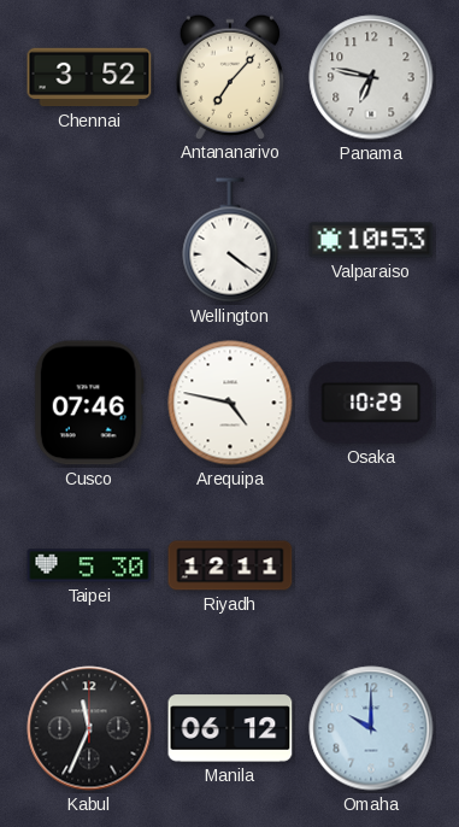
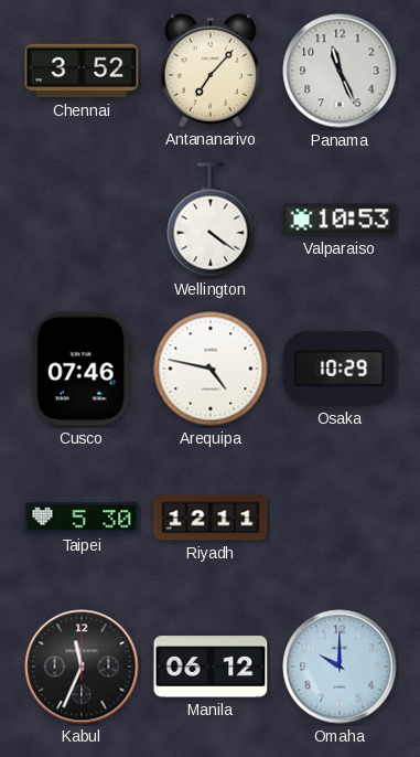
Panama: 6:47 -> 11:26 (340, 71)
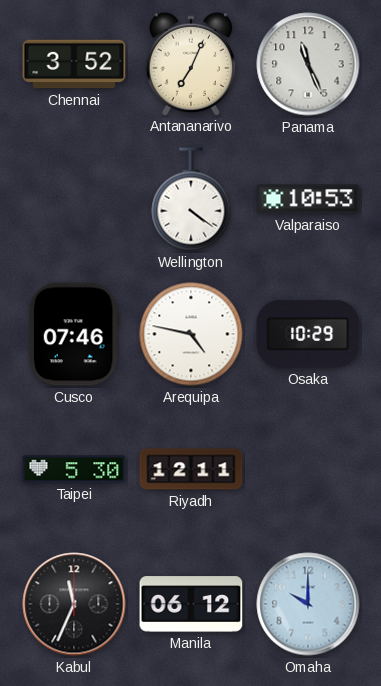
Antananarivo: 7:07 -> 7:04 (191, 63)
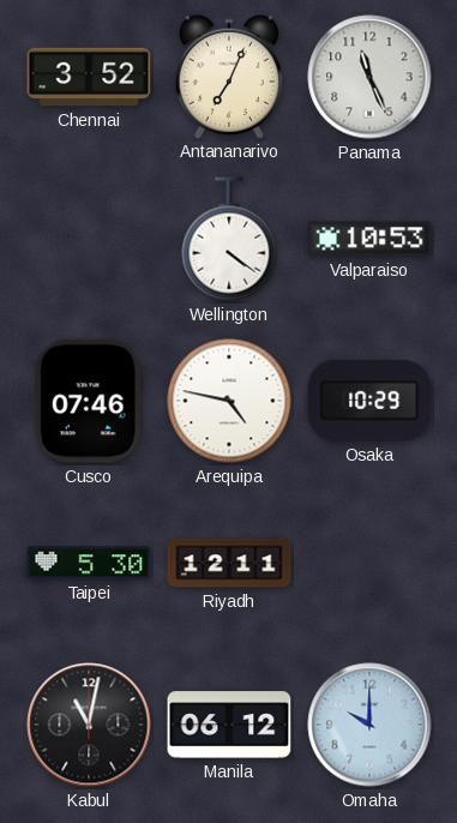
Kabul: 11:34 -> 11:02 (89, 725)
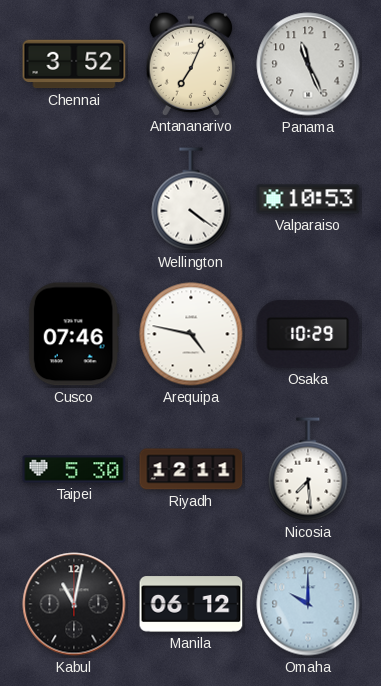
Nicosia: none -> 7:29 (308, 469)
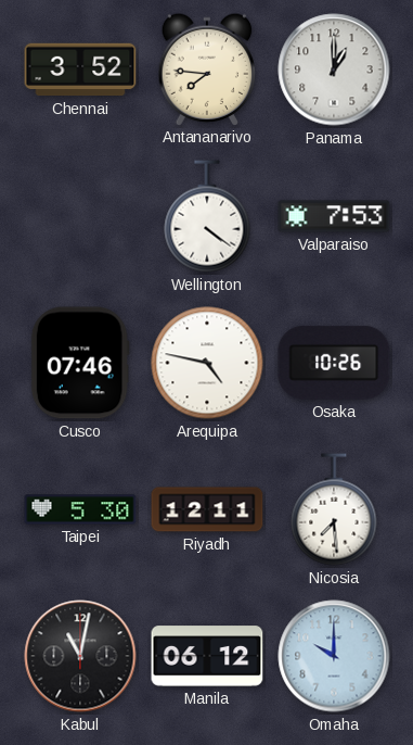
Antananarivo: 7:04 -> 7:46 (207, 68)
Panama: 11:26 -> 1:00 (334, 70)
Valparaiso: 10:53 -> 7:53 (334, 216)
Osaka: 10:29 -> 10:26 (334, 363)
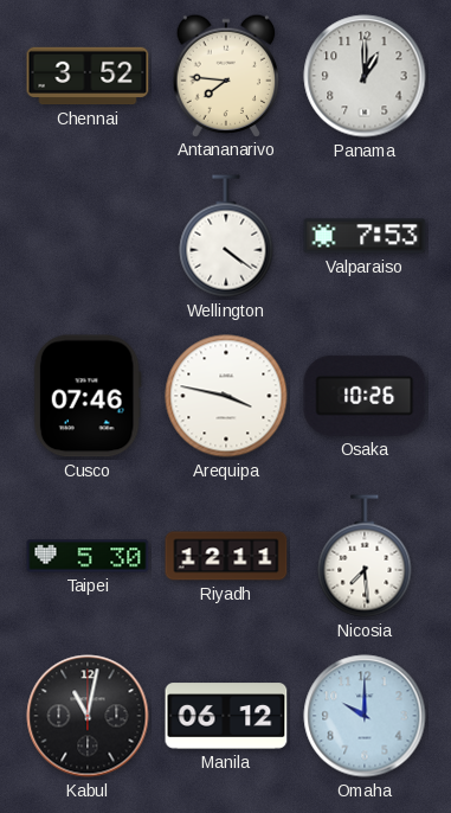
Arequipa: 4:47 -> 3:47 (226, 396)
